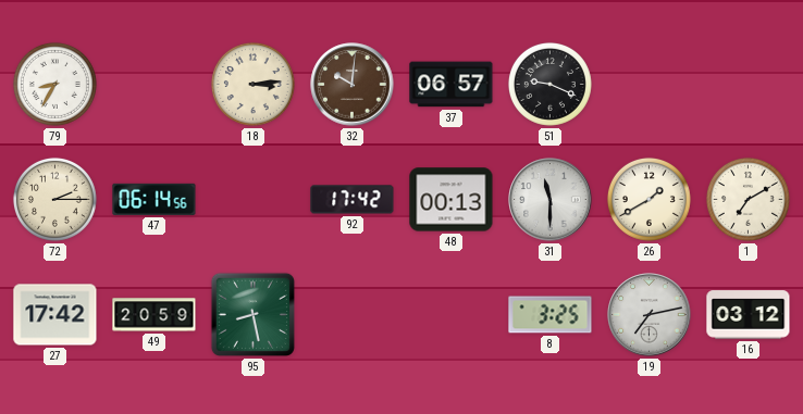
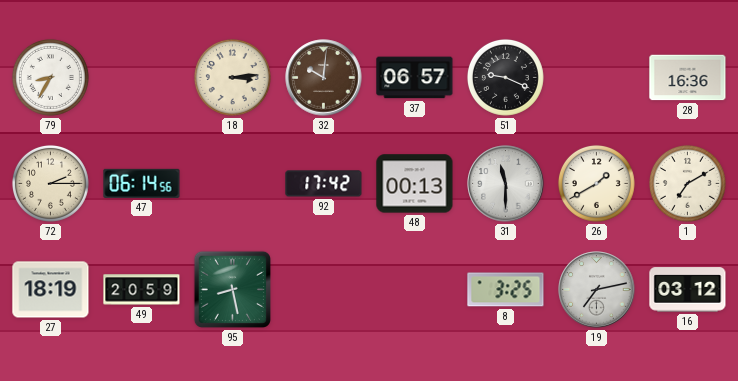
28: none -> 16:36 (688, 78)
27: 17:42 -> 18:19 (51, 290)
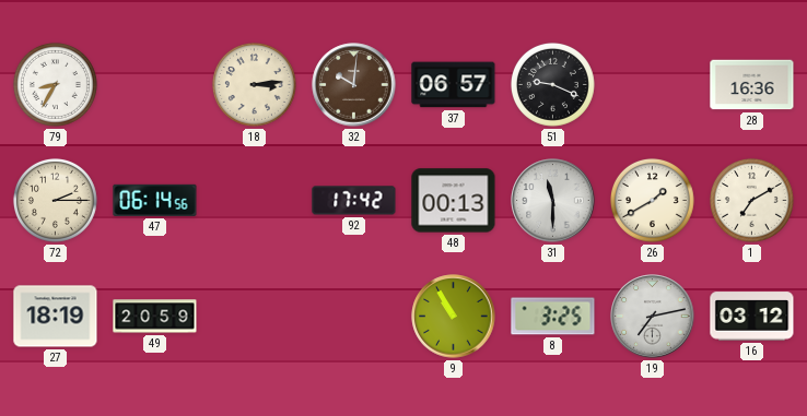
95: 8:28 -> none (232, 289)
9: none -> 10:55 (454, 317)
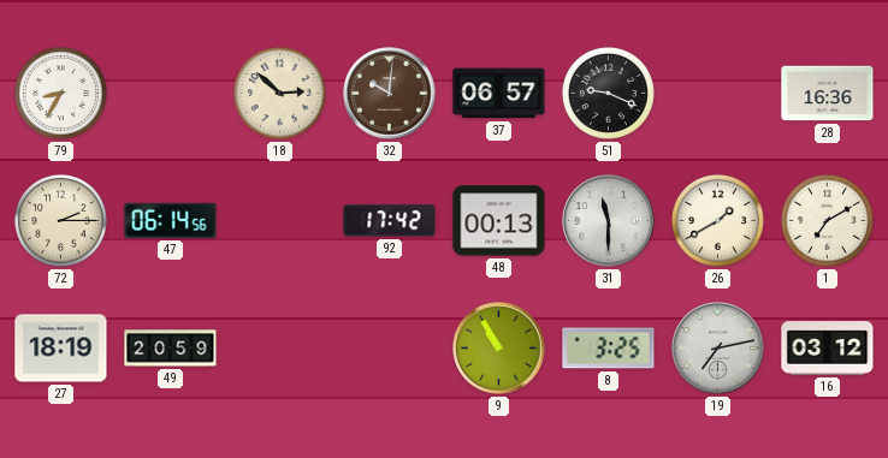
18: 3:14 -> 2:52 (279, 93)
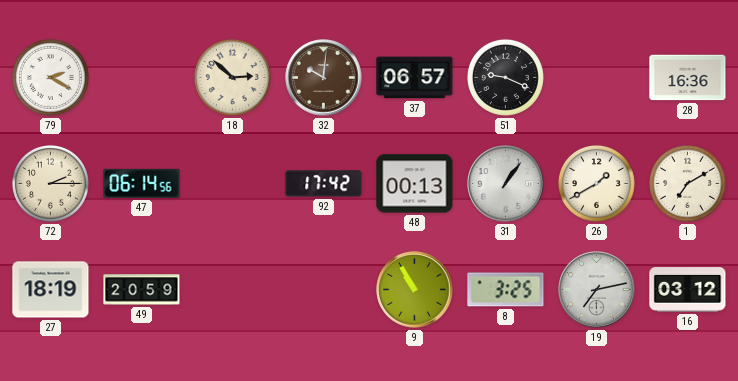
79: 8:35 -> 2:20 (50, 77)
31: 11:30 -> 1:06 (506, 184)
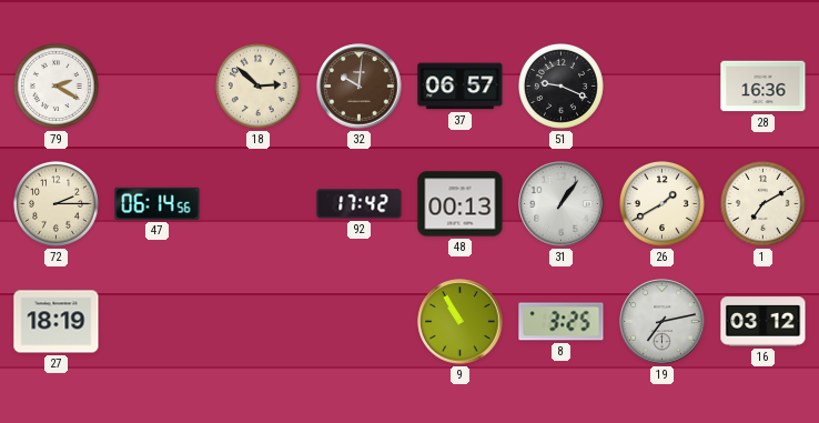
49: 20:59 -> none (142, 290)
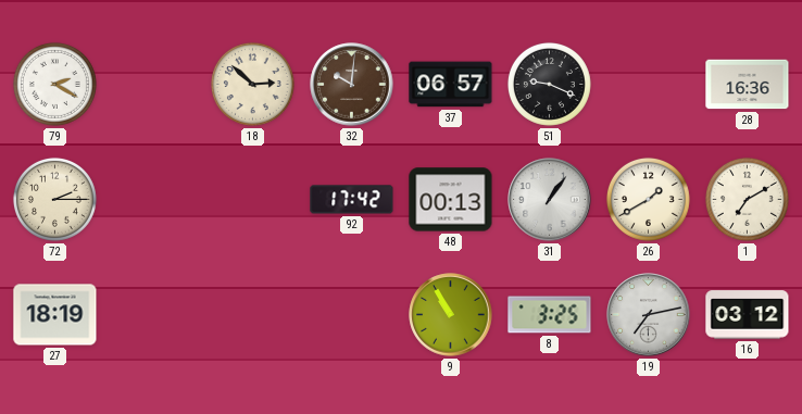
47: 06:14 -> none (158, 203)
